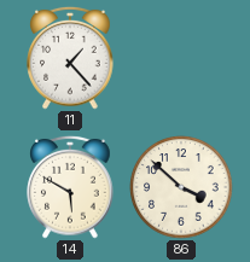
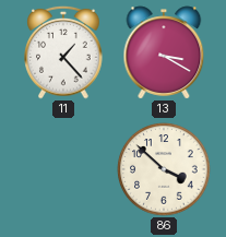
13: none -> 3:20 (164, 52)
14: 5:50 -> none (70, 187)
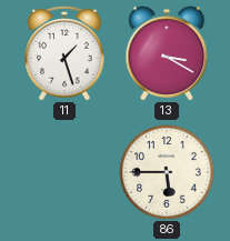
11: 1:23 -> 1:27 (64, 53)
86: 3:52 -> 5:45 (167, 172)
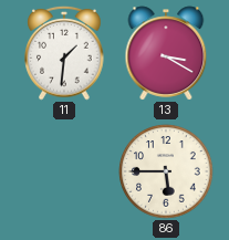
11: 1:27 -> 1:31 (64, 53)
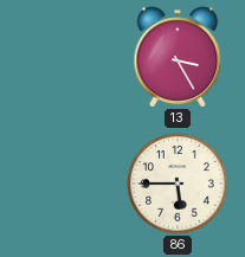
11: 1:31 -> none (64, 53)
13: 3:20 -> 3:25 (178, 57)
